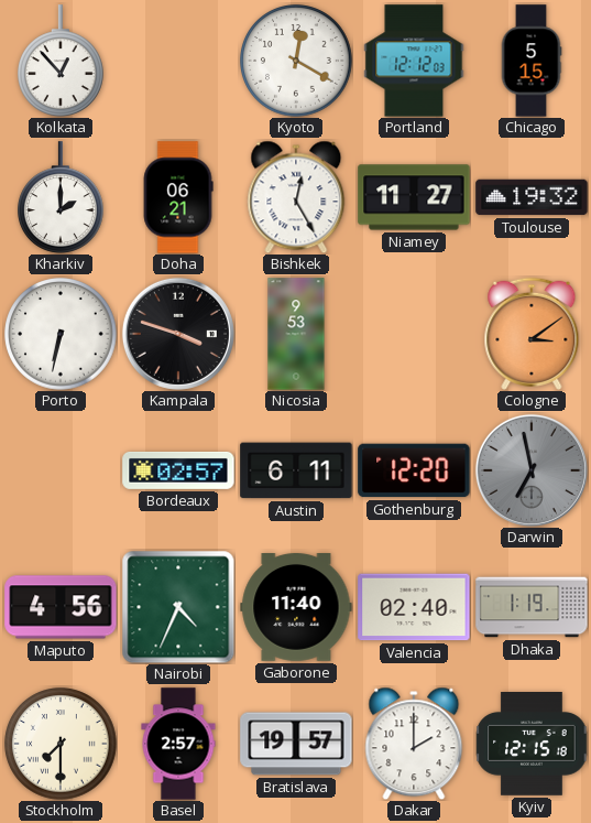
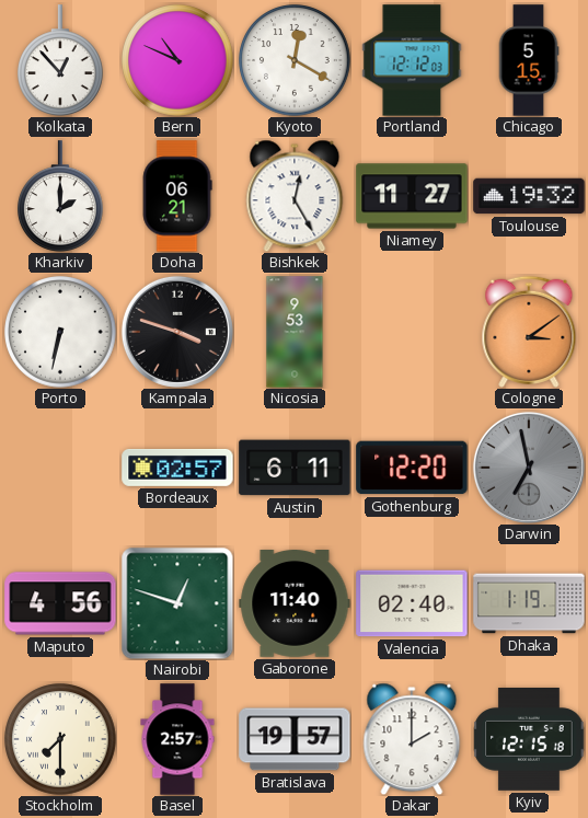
Bern: none -> 10:49 (177, 60)
Nairobi: 4:34 -> 12:48 (177, 603)
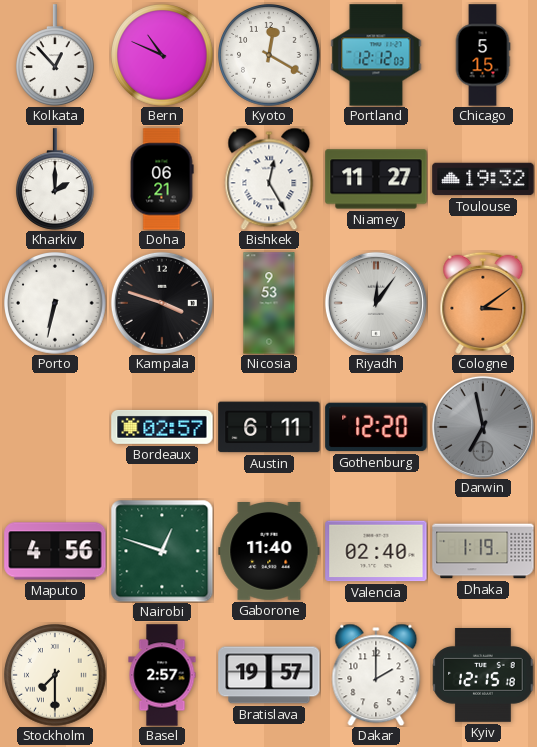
Riyadh: none -> 12:06 (376, 303)
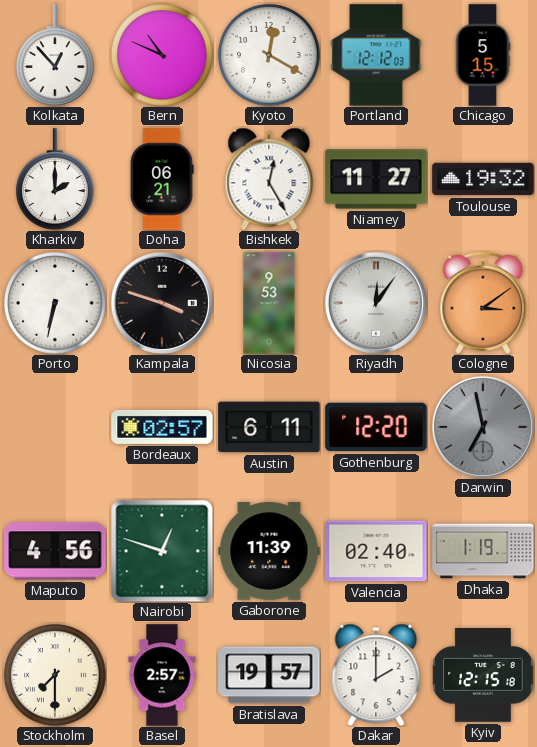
Gaborone: 11:40 -> 11:39 (269, 552)
